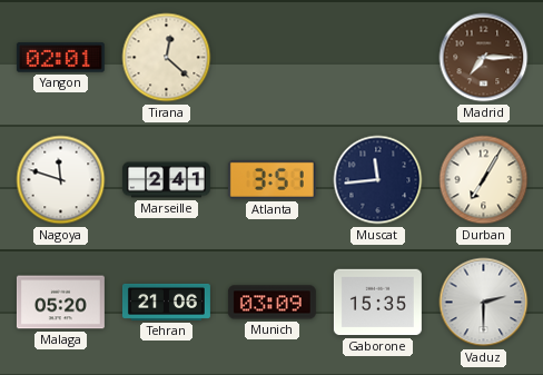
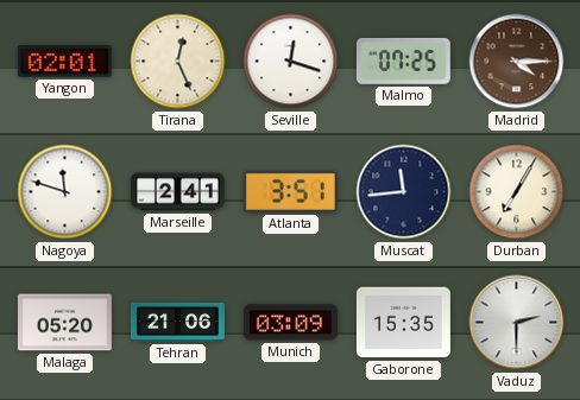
Tirana: 12:22 -> 12:26 (178, 62)
Seville: none -> 12:18 (291, 62)
Malmo: none -> 07:25 (403, 61)
Madrid: 7:15 -> 4:15 (517, 62)
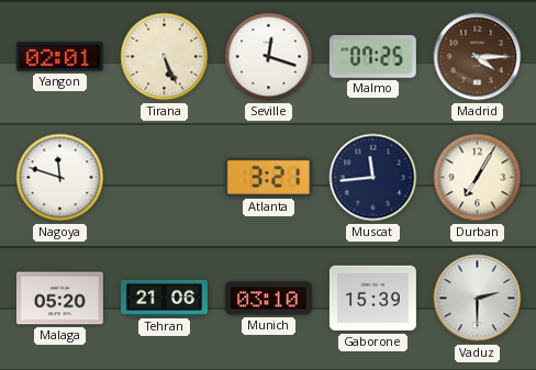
Tirana: 12:26 -> 5:26 (165, 57)
Marseille: 2:41 -> none (177, 192)
Atlanta: 3:51 -> 3:21 (268, 177)
Munich: 03:09 -> 03:10 (268, 299)
Gaborone: 15:35 -> 15:39 (372, 299)
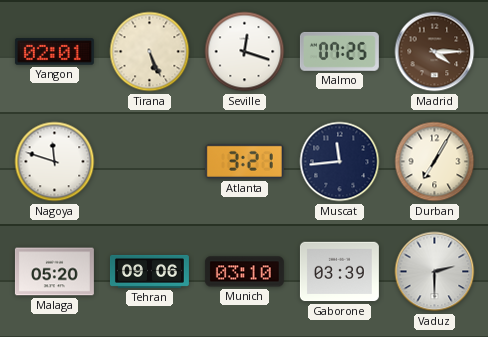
Tehran: 21:06 -> 09:06 (149, 271)
Gaborone: 15:39 -> 03:39 (339, 272)
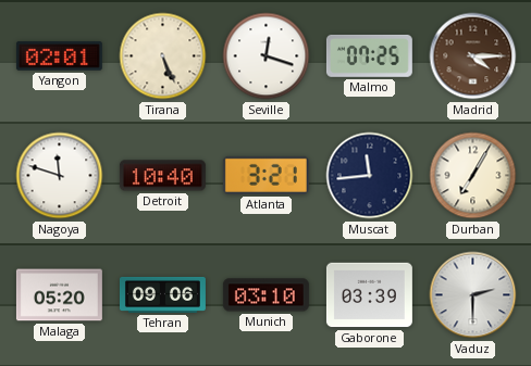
Detroit: none -> 10:40 (162, 176)
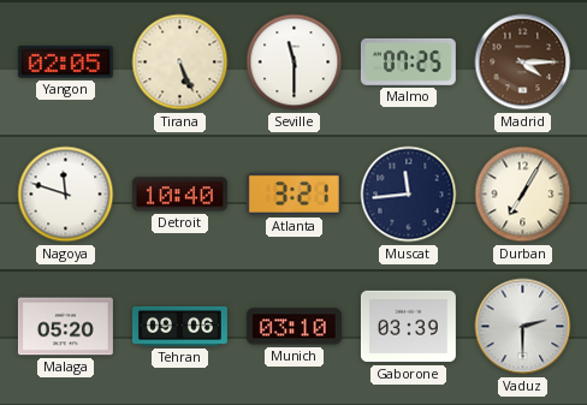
Yangon: 02:01 -> 02:05 (65, 62)
Seville: 12:18 -> 11:30 (295, 62)
